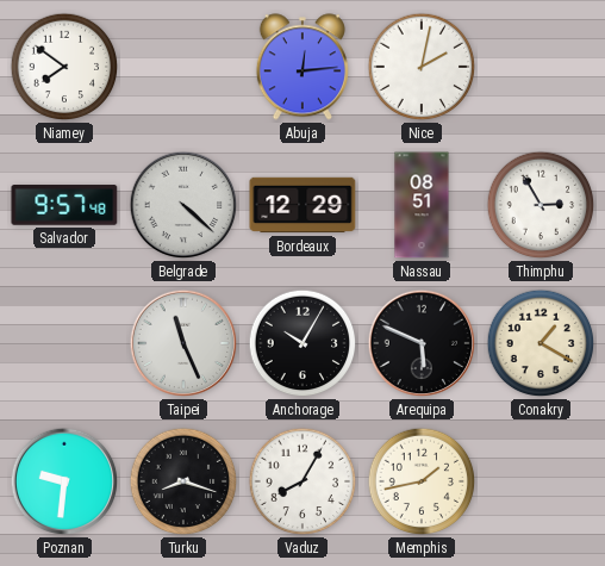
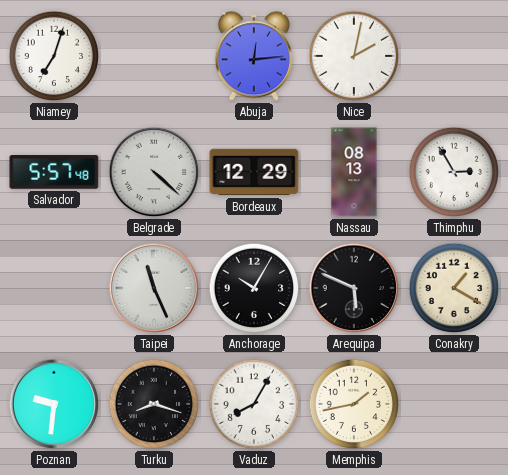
Niamey: 7:51 -> 7:03 (54, 56)
Salvador: 9:57 -> 5:57 (54, 172)
Nassau: 08:51 -> 08:13 (354, 172)
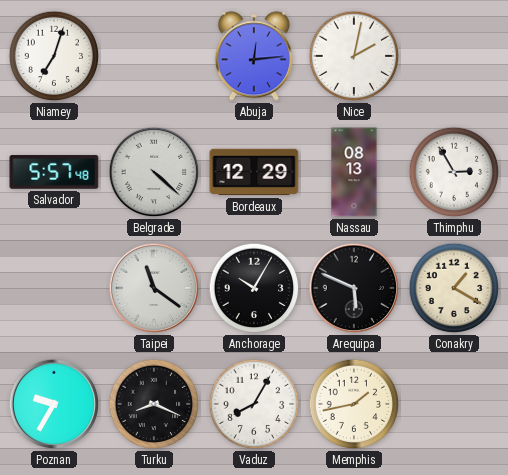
Taipei: 11:26 -> 11:21 (154, 288)
Poznan: 9:31 -> 9:35 (54, 404)
Turku: 8:18 -> 8:19 (154, 404)
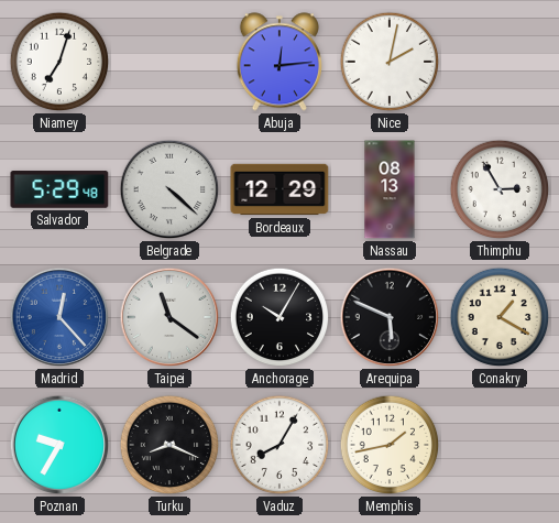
Salvador: 5:57 -> 5:29 (59, 189)
Madrid: none -> 12:23 (59, 317)
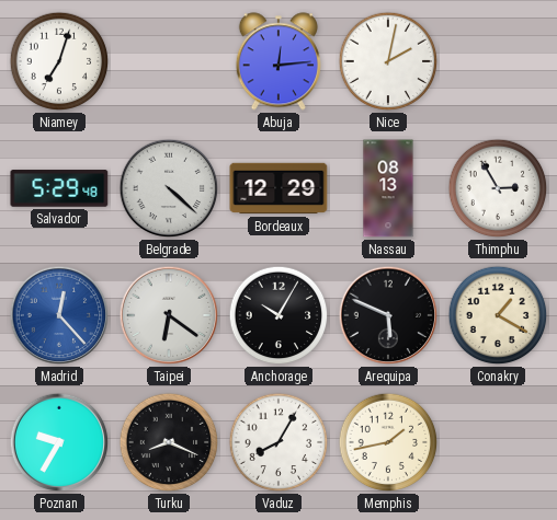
Taipei: 11:21 -> 6:21 (169, 315)
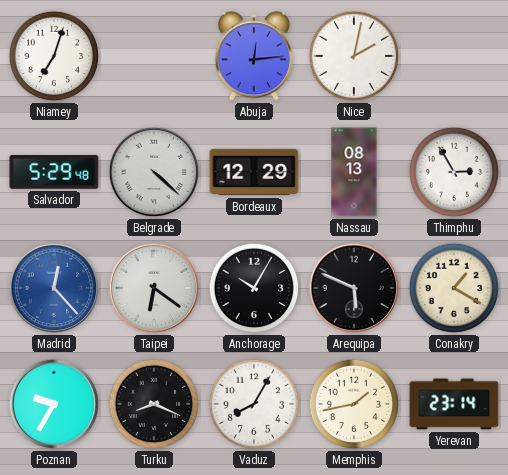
Yerevan: none -> 23:14 (454, 404)
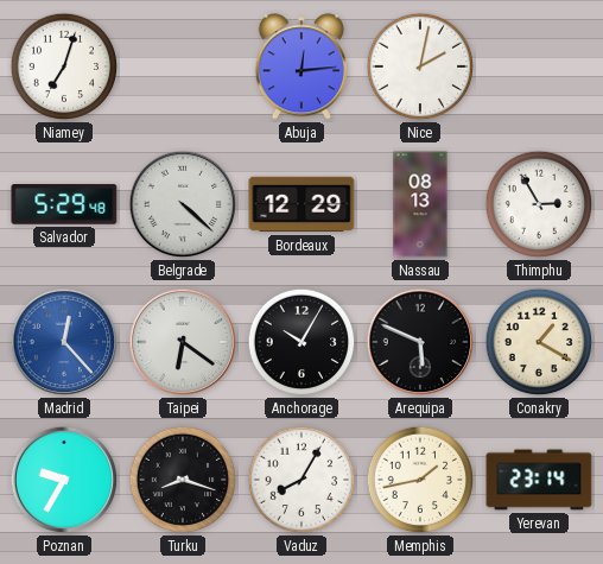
Turku: 8:19 -> 8:18 (183, 480)
